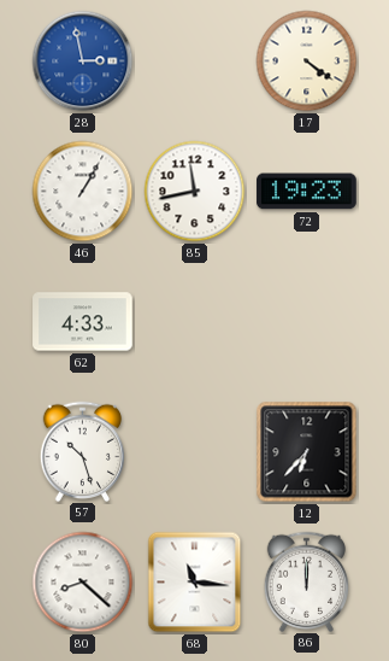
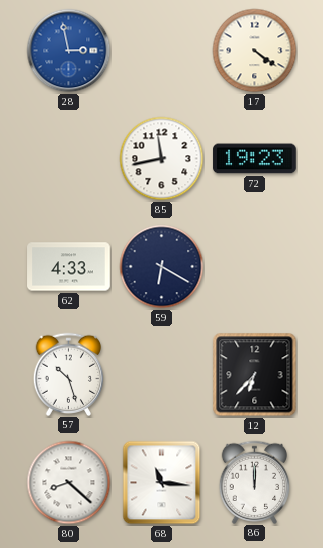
46: 1:05 -> none (83, 192)
59: none -> 6:20 (162, 267)
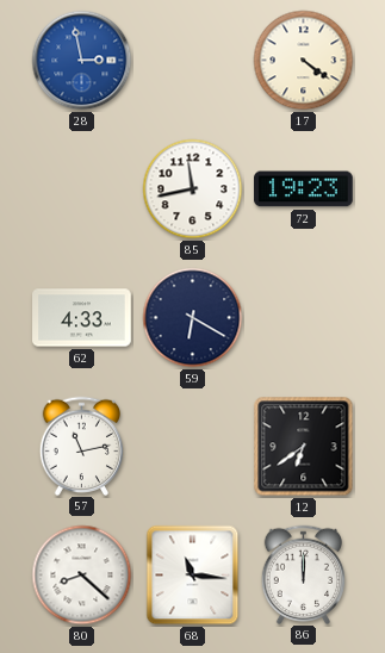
57: 10:27 -> 11:13 (82, 446)
12: 6:37 -> 6:39 (304, 447)
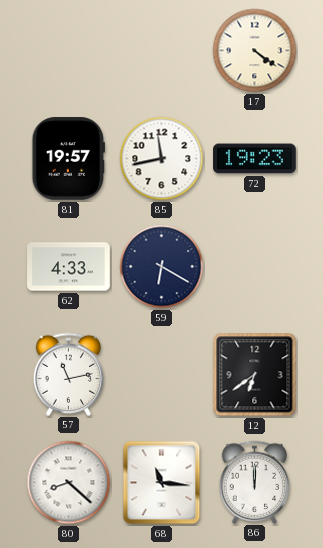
28: 2:58 -> none (82, 61)
81: none -> 19:57 (68, 159)
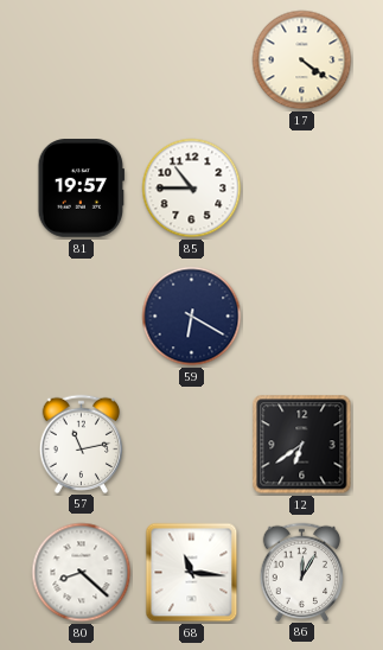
85: 11:43 -> 10:45 (192, 189)
72: 19:23 -> none (255, 159)
62: 4:33 -> none (69, 267)
86: 12:00 -> 12:05 (302, 572)
